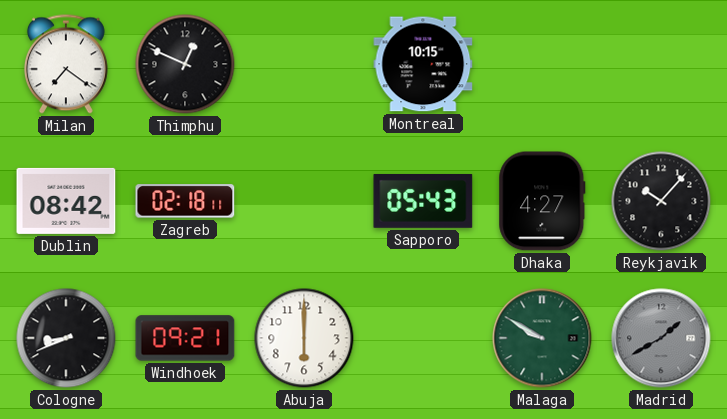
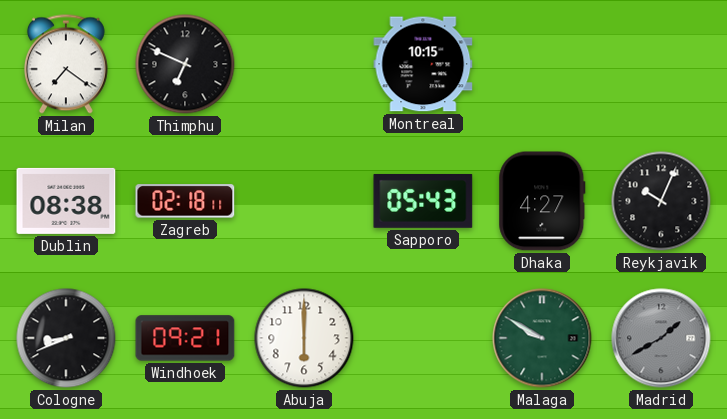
Thimphu: 12:49 -> 6:49 (185, 64)
Dublin: 08:42 -> 08:38 (66, 201)
Reykjavik: 10:07 -> 10:04 (661, 201)
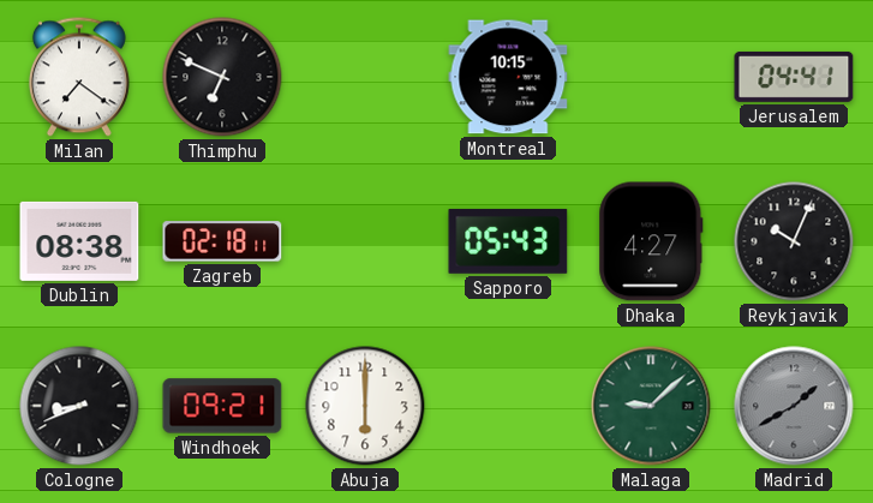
Jerusalem: none -> 04:41 (794, 77)
Malaga: 9:50 -> 9:08 (651, 406)
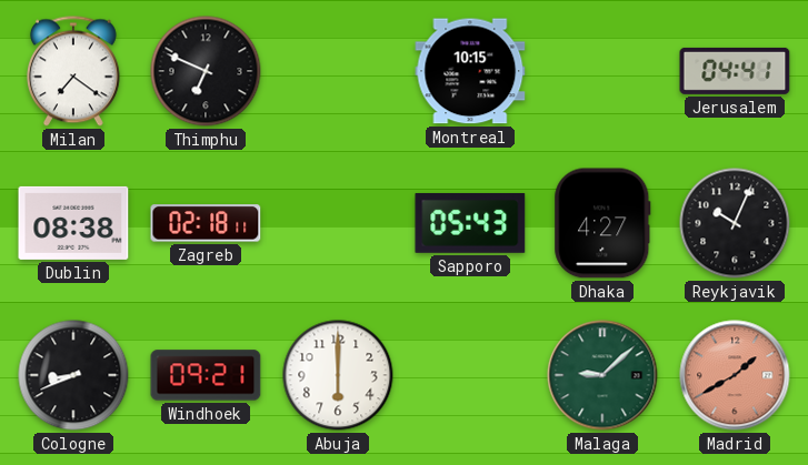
Madrid dial: grey -> salmon (735, 375)
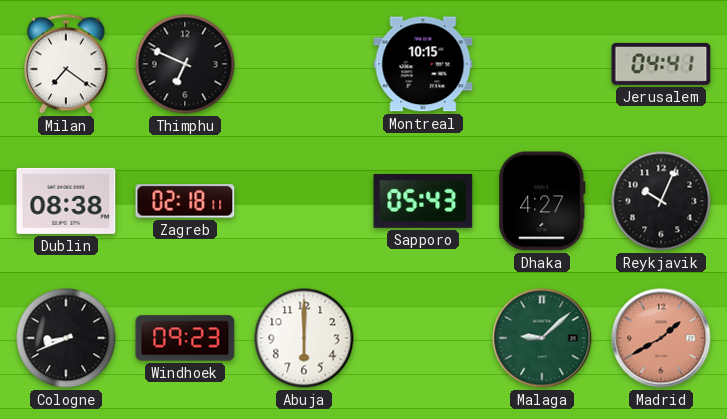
Windhoek: 09:21 -> 09:23 (185, 338)
